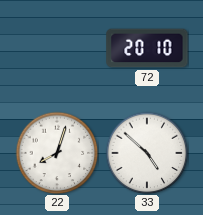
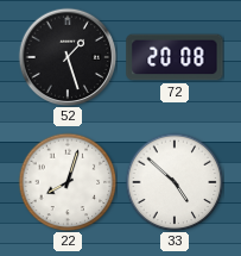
52: none -> 1:27 (68, 57)
72: 20:10 -> 20:08 (175, 57)
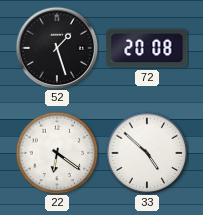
22: 8:03 -> 6:21 (57, 153)
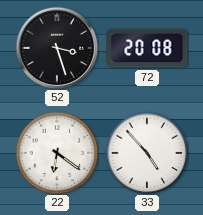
52: 1:27 -> 3:27 (57, 48)
33: 4:52 -> 4:53 (147, 153)
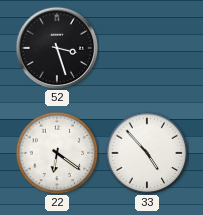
72: 20:08 -> none (147, 48)
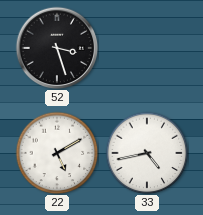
22: 6:21 -> 5:10 (57, 153)
33: 4:53 -> 4:43 (147, 153)
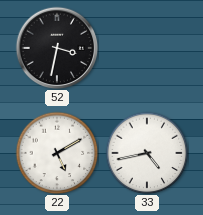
52: 3:27 -> 3:32 (57, 48)
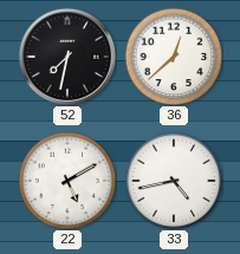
52: 3:32 -> 7:32 (67, 57)
36: none -> 12:38 (174, 57)
